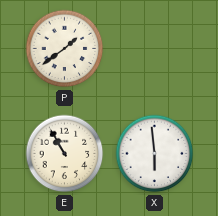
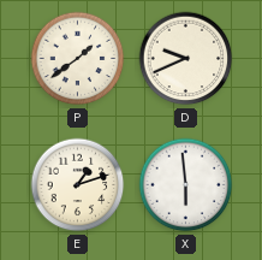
D: none -> 9:41 (186, 59)
E: 10:55 -> 1:12 (78, 185)
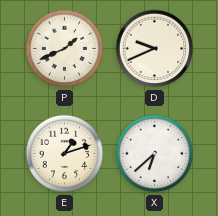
P: 1:39 -> 1:41 (65, 49)
X: 5:59 -> 6:38 (155, 154)
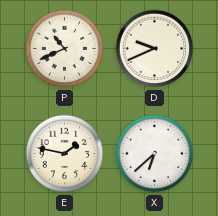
P: 1:41 -> 10:41 (65, 49)
E: 1:12 -> 1:47 (65, 154)
